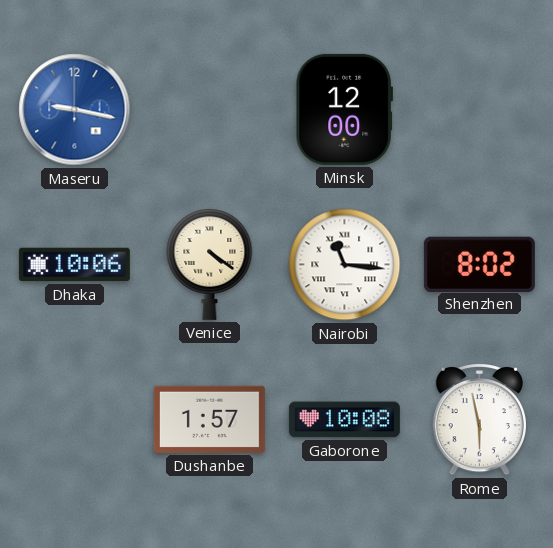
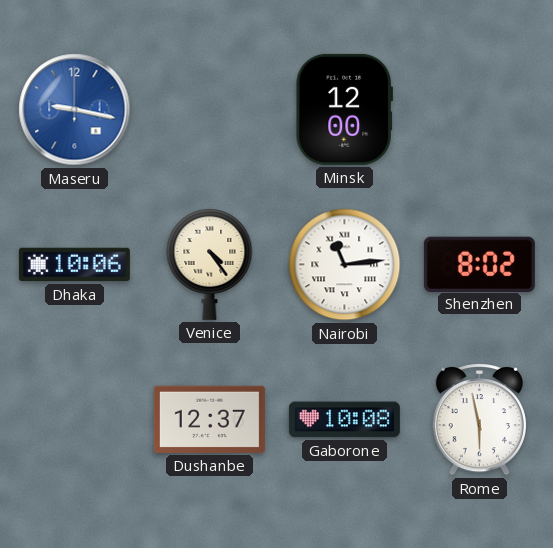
Venice: 4:21 -> 4:24 (210, 265)
Nairobi: 11:16 -> 11:14 (345, 265)
Dushanbe: 1:57 -> 12:37 (209, 419)
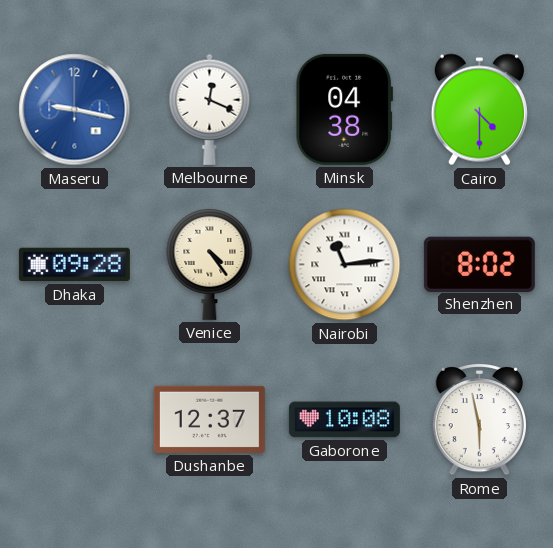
Melbourne: none -> 12:19 (210, 109)
Minsk: 12:00 -> 04:38 (344, 109)
Cairo: none -> 4:30 (479, 110)
Dhaka: 10:06 -> 09:28 (74, 265)
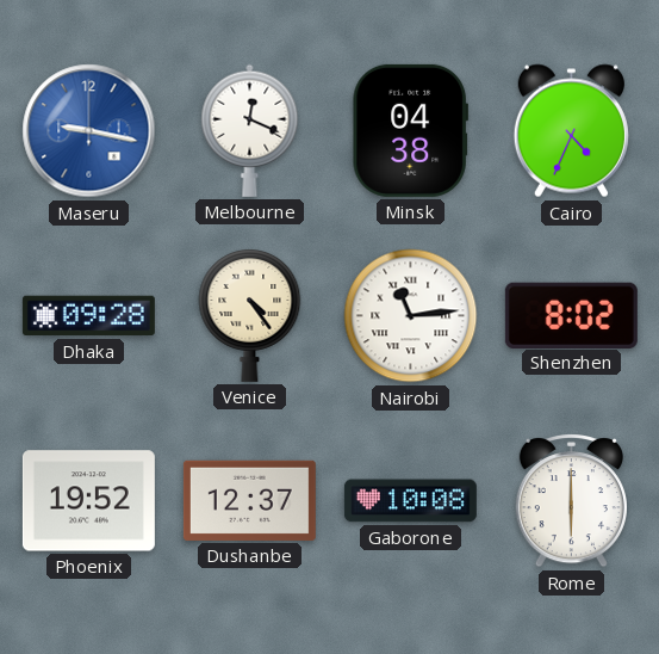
Cairo: 4:30 -> 4:34 (571, 131)
Phoenix: none -> 19:52 (88, 501)
Rome: 5:58 -> 6:00 (571, 501)
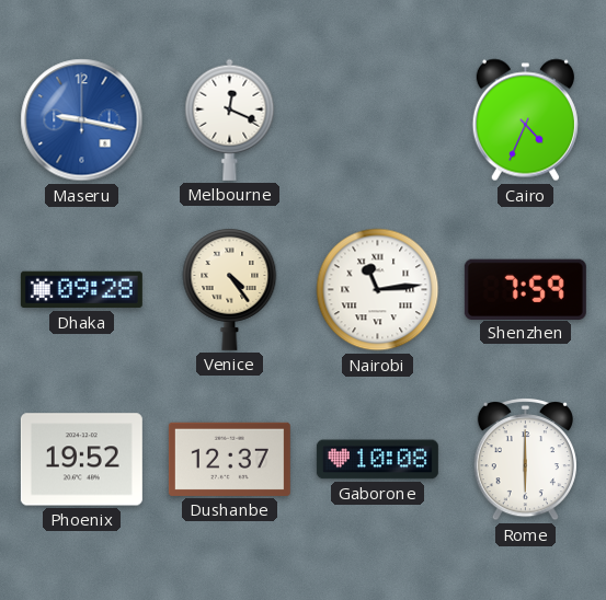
Minsk: 04:38 -> none (410, 130)
Shenzhen: 8:02 -> 7:59 (525, 289)
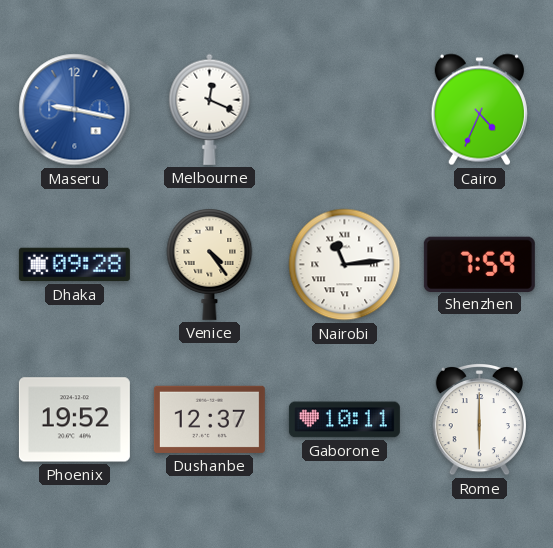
Gaborone: 10:08 -> 10:11 (344, 420)
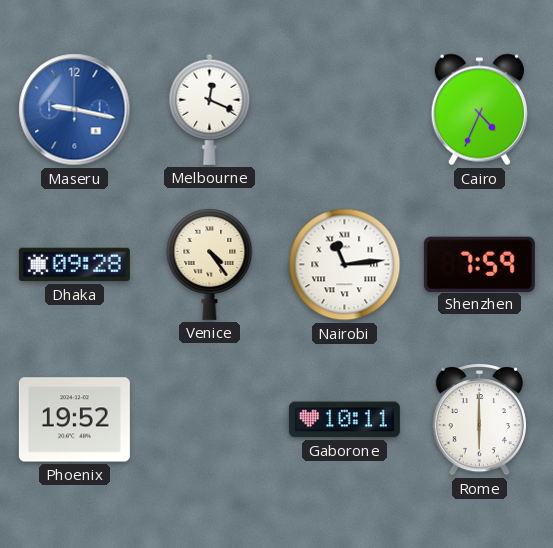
Dushanbe: 12:37 -> none (209, 419)
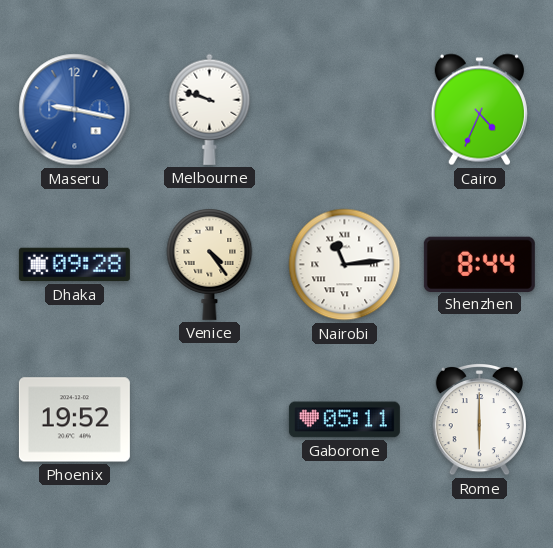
Melbourne: 12:19 -> 9:48 (210, 109)
Shenzhen: 7:59 -> 8:44 (479, 264)
Gaborone: 10:11 -> 05:11 (344, 420)
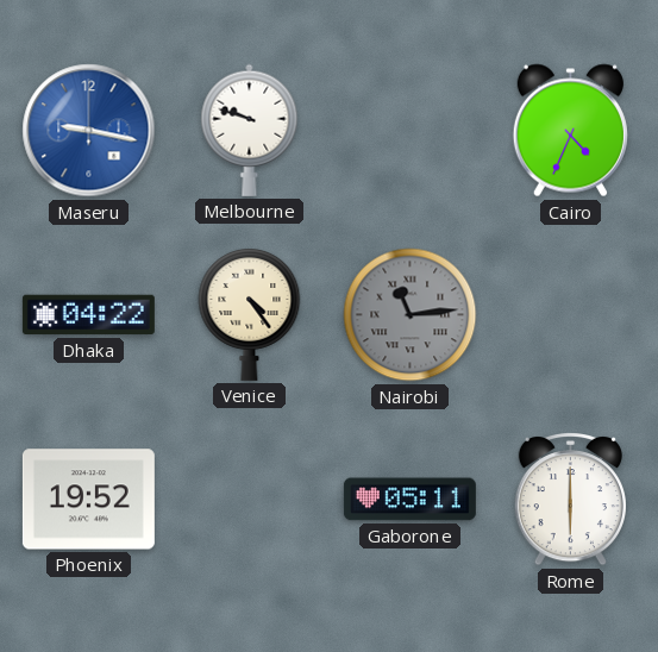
Dhaka: 09:28 -> 04:22 (88, 315)
Nairobi dial: white -> grey (411, 315)
Shenzhen: 8:44 -> none (479, 264)
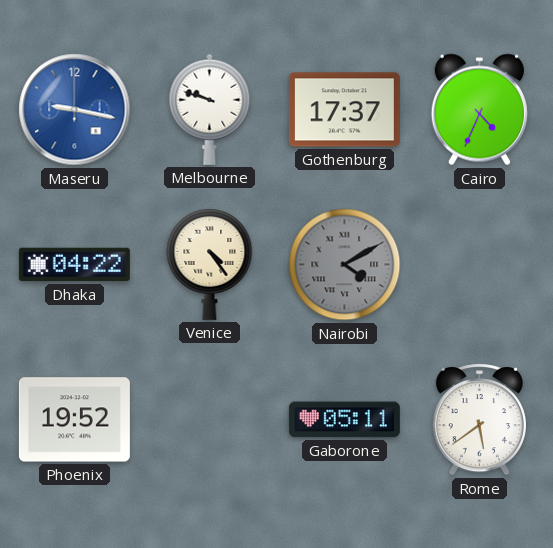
Gothenburg: none -> 17:37 (344, 110)
Nairobi: 11:14 -> 4:10 (345, 265)
Rome: 6:00 -> 5:39 (479, 420)
